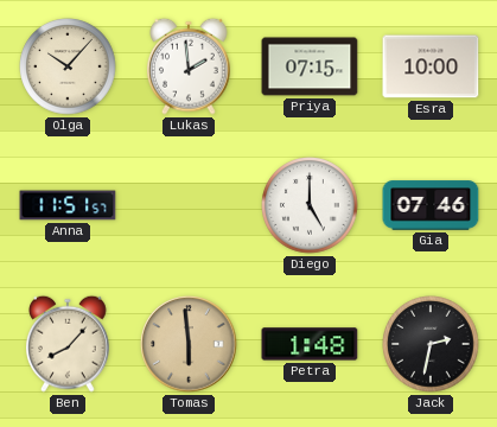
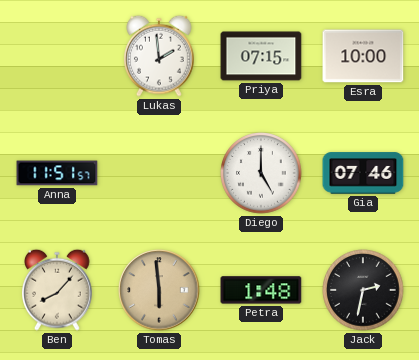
Olga: 10:07 -> none (68, 66)
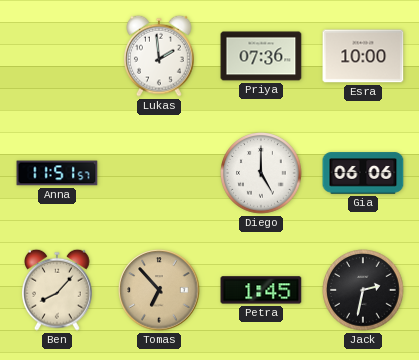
Priya: 07:15 -> 07:36 (261, 56)
Gia: 07:46 -> 06:06 (363, 173)
Tomas: 5:59 -> 6:53 (159, 290)
Petra: 1:48 -> 1:45 (261, 290)
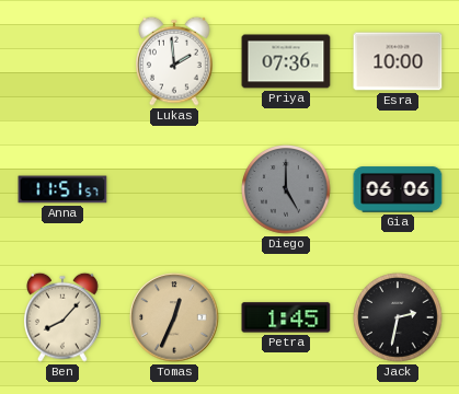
Diego dial: white -> grey (286, 189)
Tomas: 6:53 -> 12:34 (174, 317)
